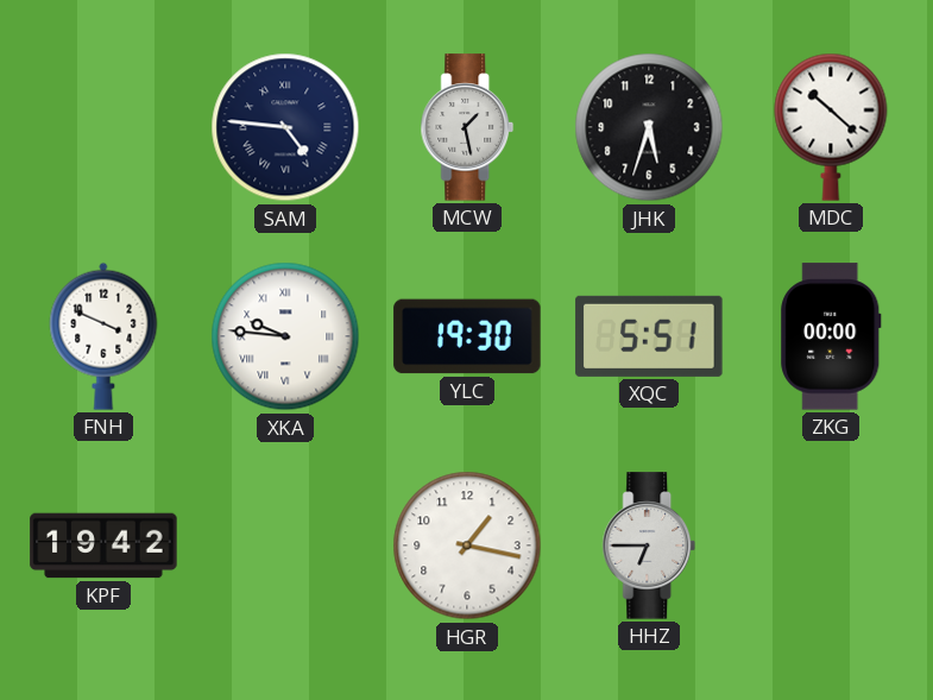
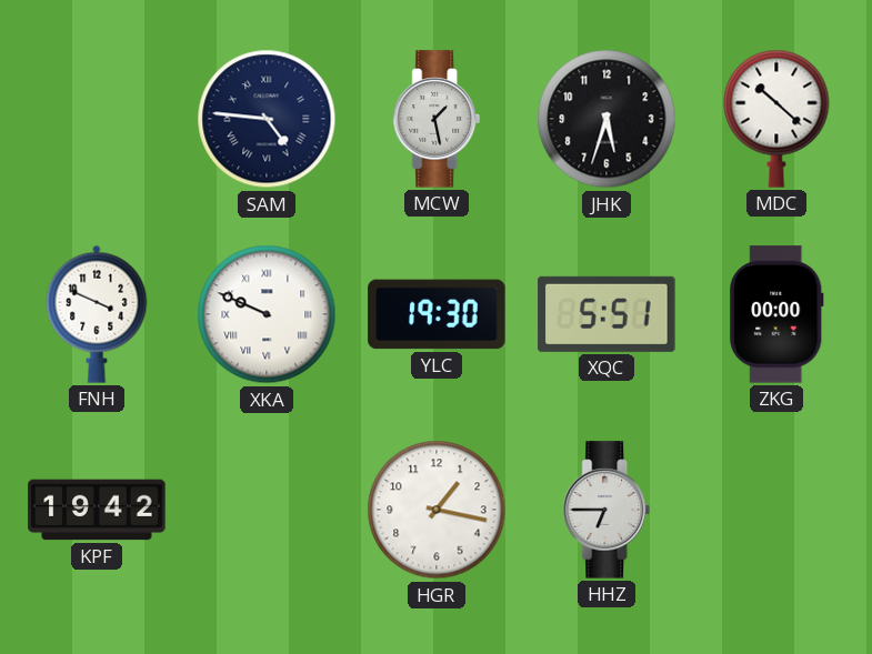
XKA: 9:46 -> 9:49 (267, 314)
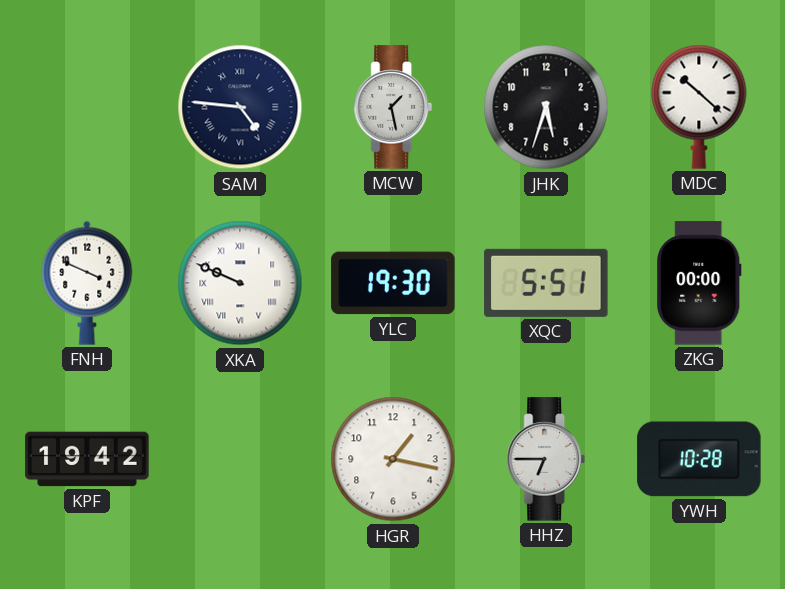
YWH: none -> 10:28 (699, 459)
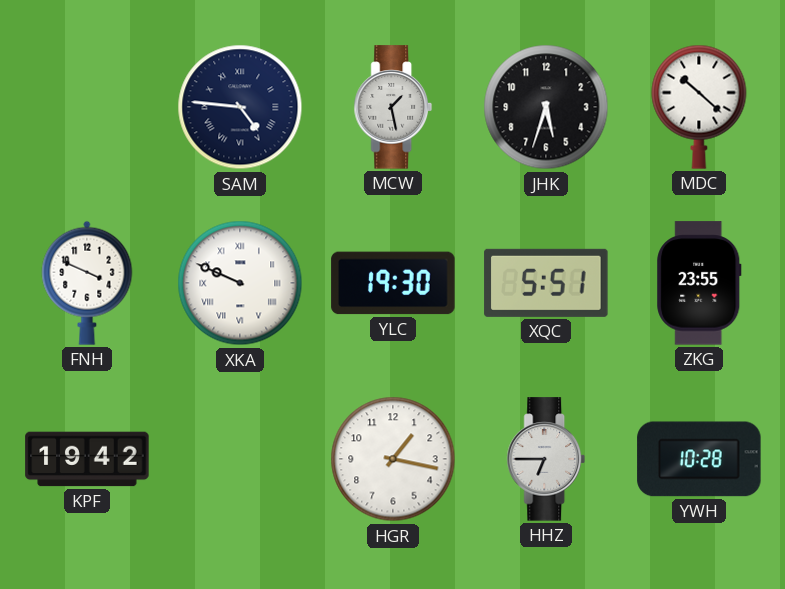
ZKG: 00:00 -> 23:55 (699, 283)
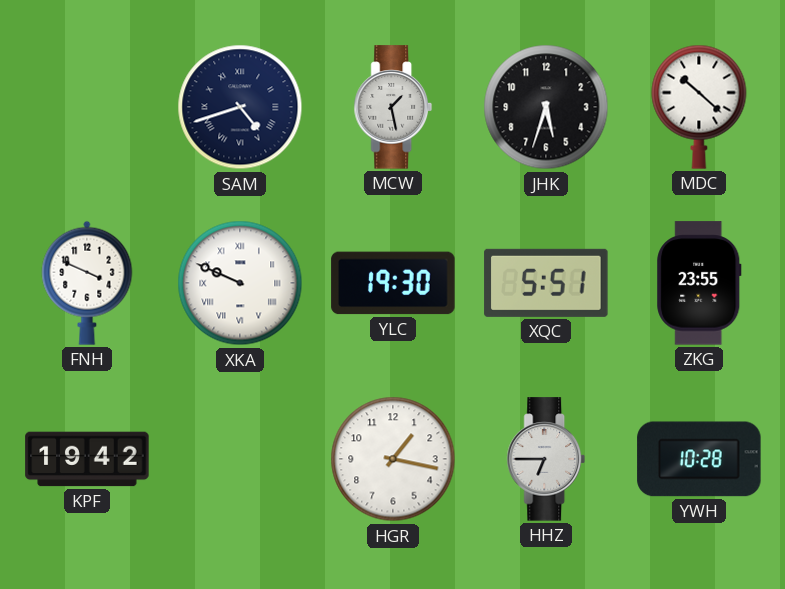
SAM: 4:46 -> 4:42 (240, 107)
